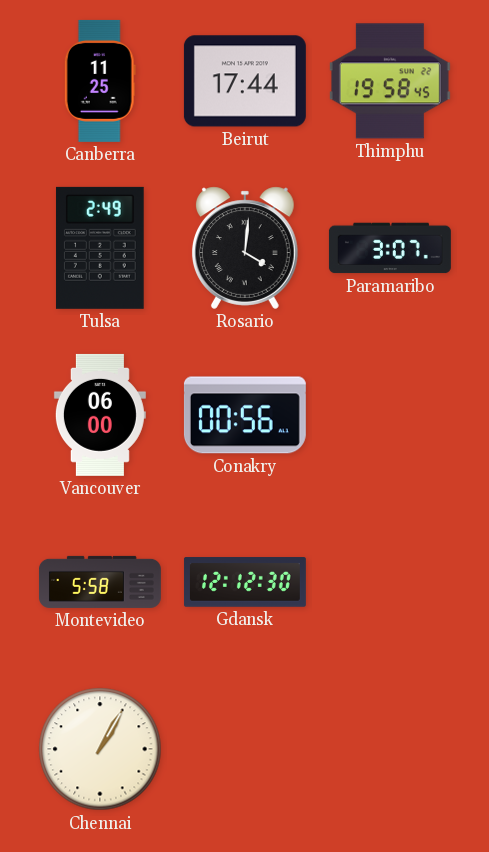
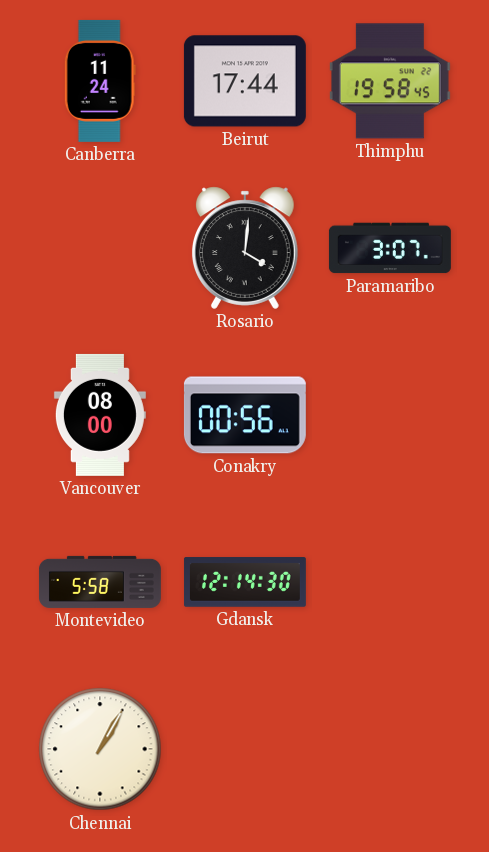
Canberra: 11:25 -> 11:24 (100, 81)
Tulsa: 2:49 -> none (100, 248)
Vancouver: 06:00 -> 08:00 (100, 415)
Gdansk: 12:12 -> 12:14 (245, 582)
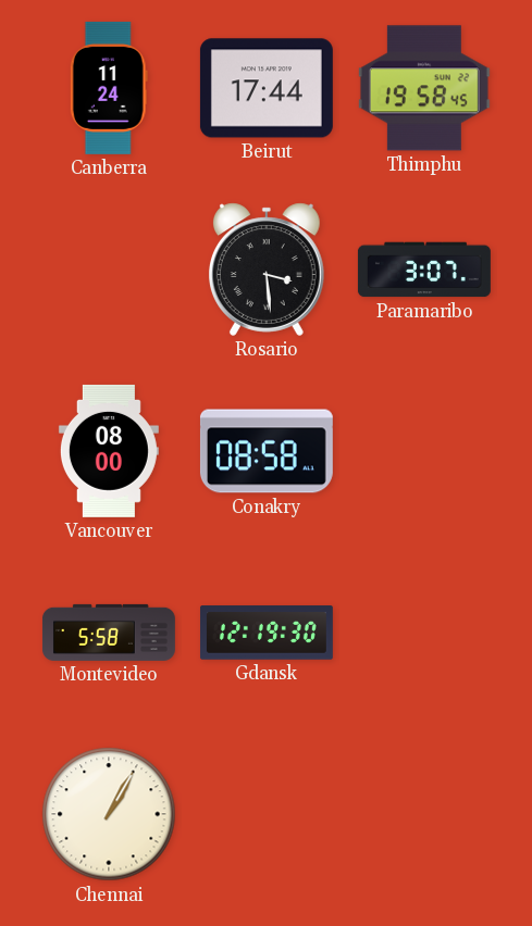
Rosario: 4:01 -> 3:29 (267, 270)
Conakry: 00:56 -> 08:58 (267, 451)
Gdansk: 12:14 -> 12:19 (267, 633)
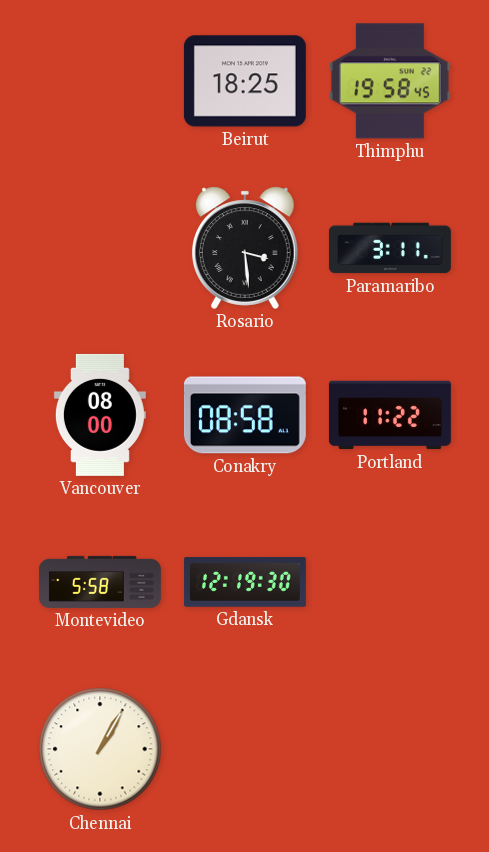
Canberra: 11:24 -> none (109, 88)
Beirut: 17:44 -> 18:25 (245, 81)
Paramaribo: 3:07 -> 3:11 (390, 248)
Portland: none -> 11:22 (390, 415)
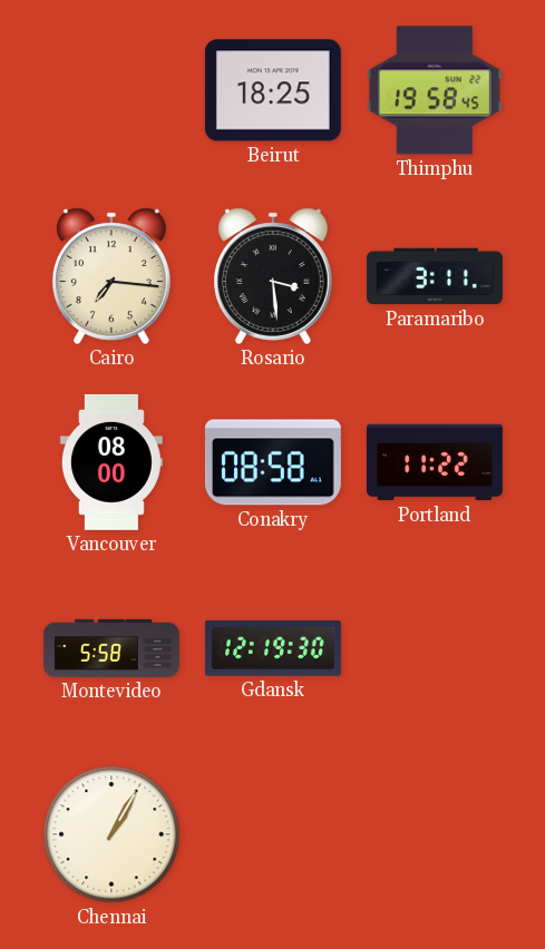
Cairo: none -> 7:16 (111, 276)
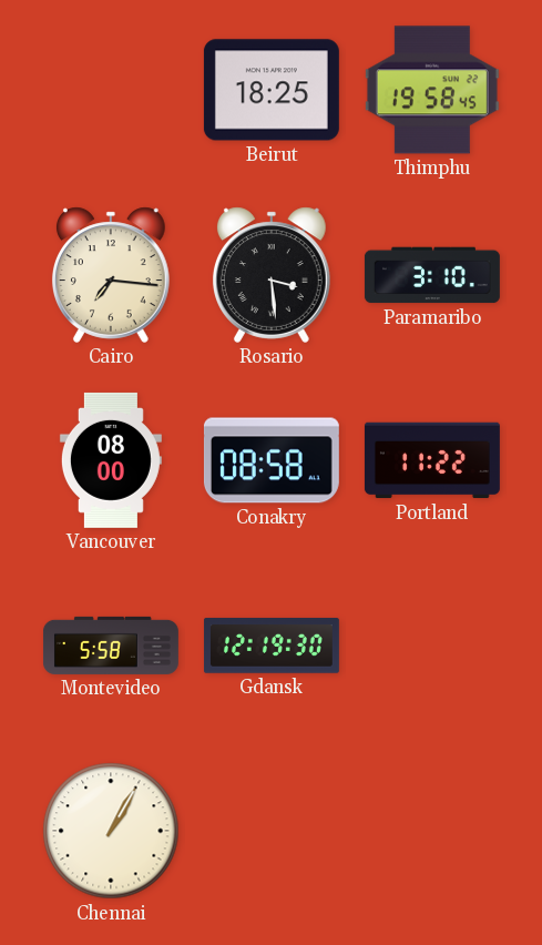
Paramaribo: 3:11 -> 3:10 (432, 275)
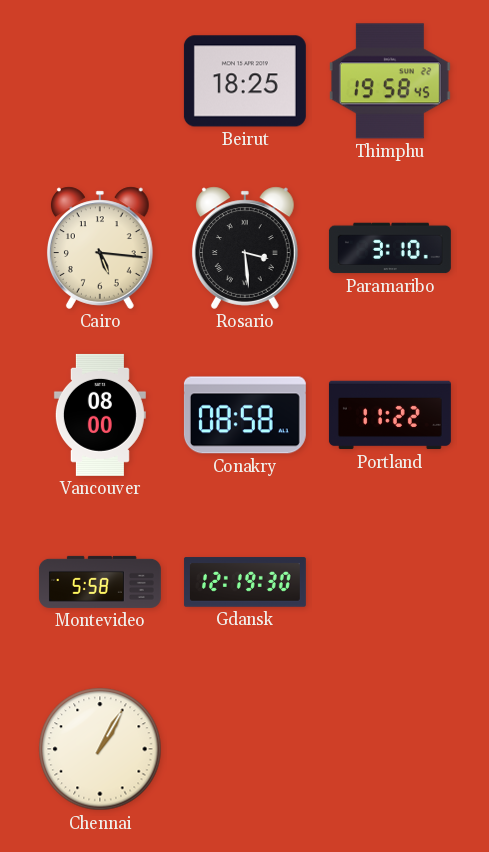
Cairo: 7:16 -> 5:16 (100, 248)
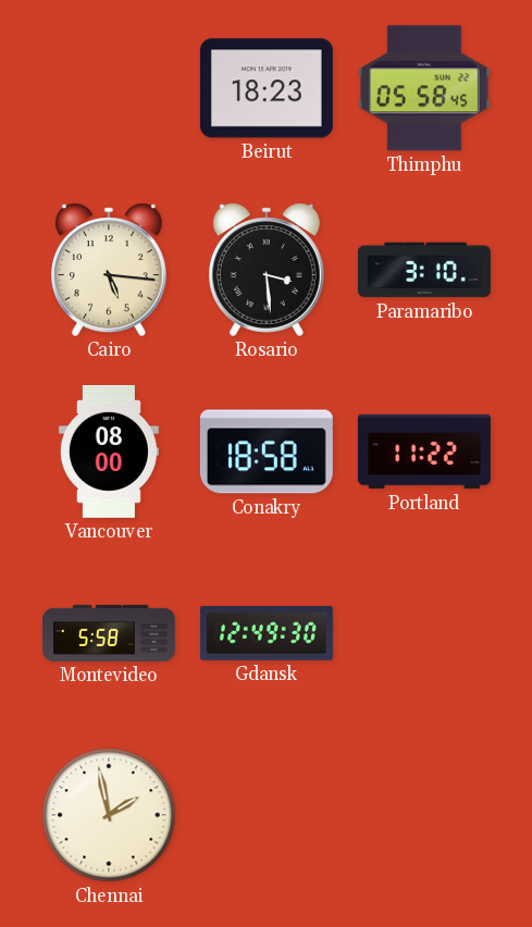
Beirut: 18:25 -> 18:23 (267, 88)
Thimphu: 19:58 -> 05:58 (424, 88)
Conakry: 08:58 -> 18:58 (267, 452)
Gdansk: 12:19 -> 12:49 (267, 633)
Chennai: 1:05 -> 1:58 (109, 815)
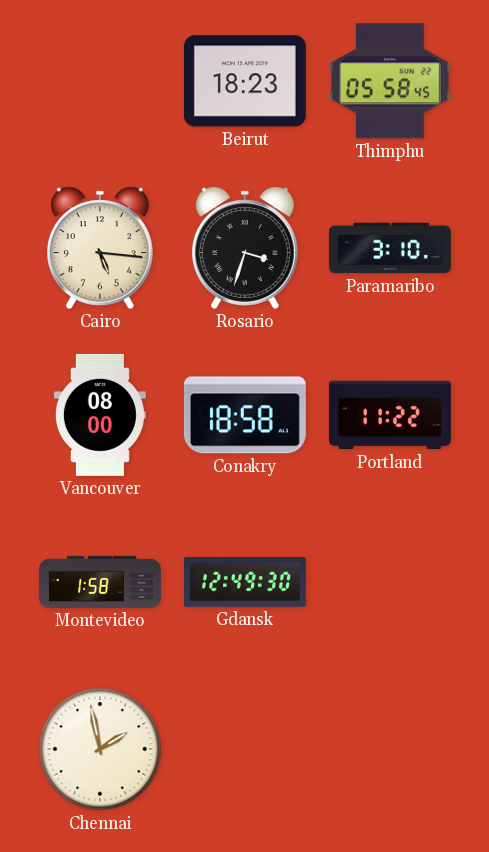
Rosario: 3:29 -> 3:33 (245, 248)
Montevideo: 5:58 -> 1:58 (100, 582)
